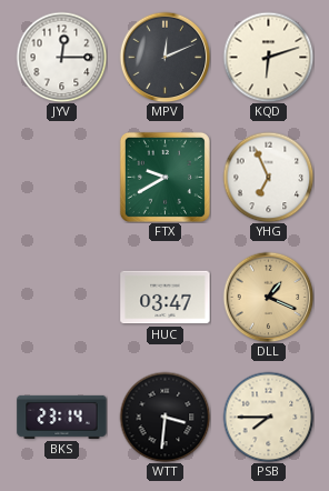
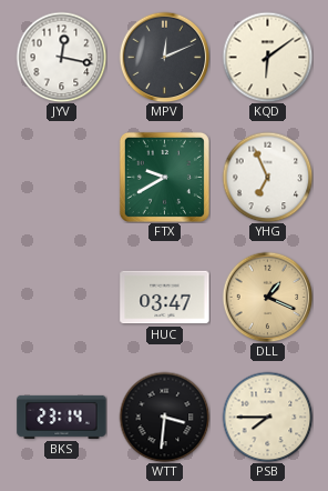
JYV: 12:15 -> 12:17 (61, 57)
KQD: 6:12 -> 6:09 (267, 57)
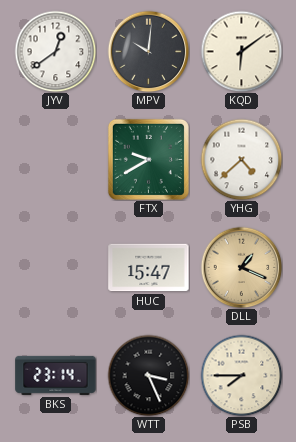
JYV: 12:17 -> 12:39 (55, 51)
MPV: 12:11 -> 10:01 (148, 51)
YHG: 6:56 -> 4:38 (241, 159)
HUC: 03:47 -> 15:47 (149, 268)
WTT: 3:31 -> 3:26 (148, 375)
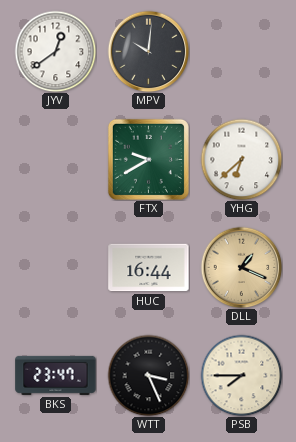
KQD: 6:09 -> none (241, 51)
YHG: 4:38 -> 6:38 (241, 159)
HUC: 15:47 -> 16:44 (149, 268)
BKS: 23:14 -> 23:47 (56, 375)
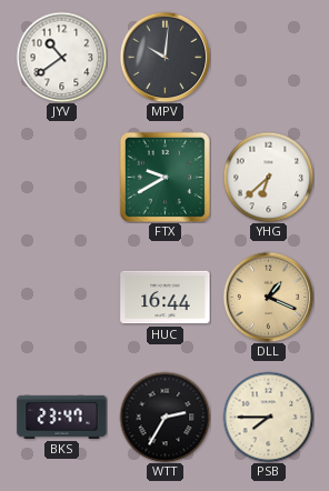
JYV: 12:39 -> 10:39 (61, 57)
WTT: 3:26 -> 2:35 (164, 417)
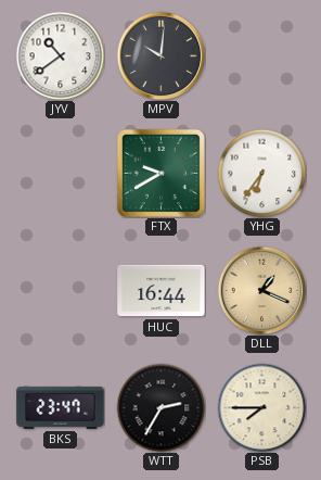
YHG: 6:38 -> 6:36 (261, 173)
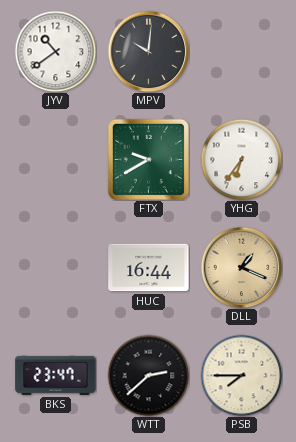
WTT: 2:35 -> 2:38 (148, 375)
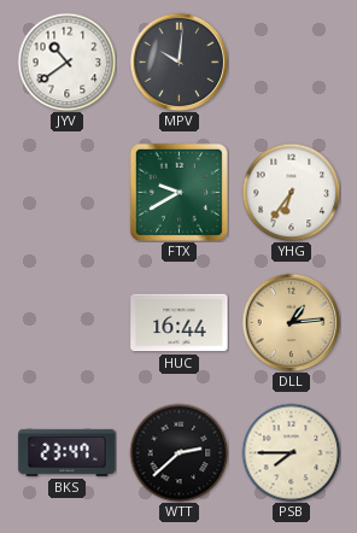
DLL: 1:19 -> 1:14 (291, 322)
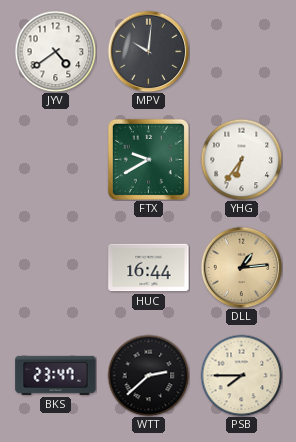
JYV: 10:39 -> 4:39 (55, 51)
